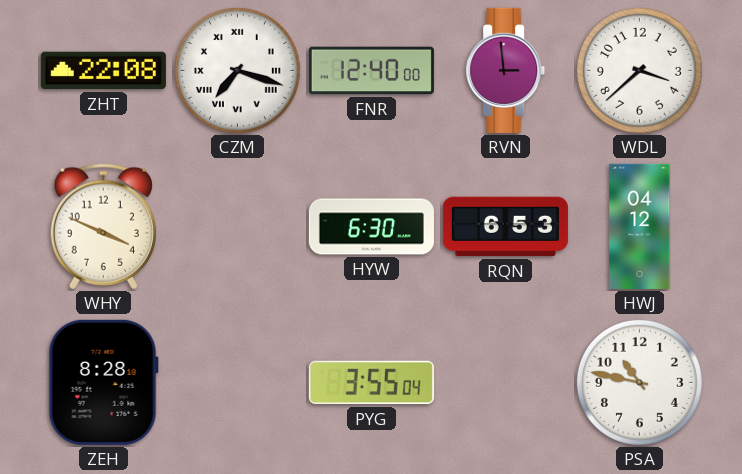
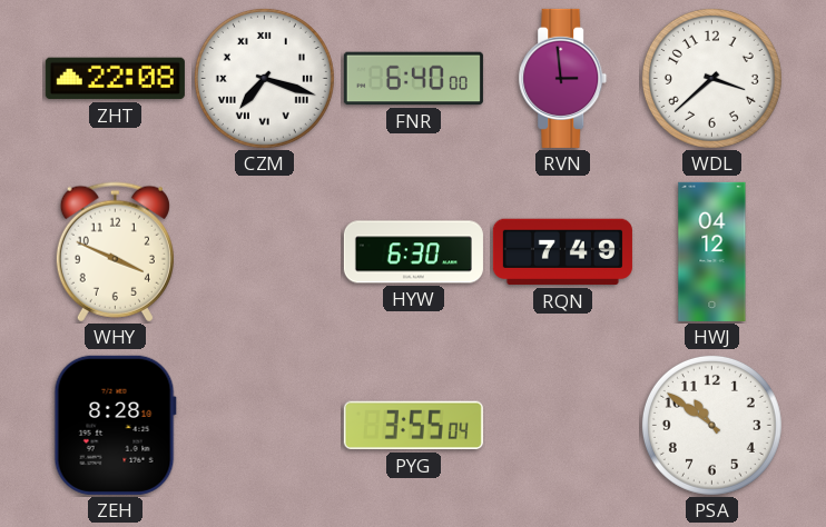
FNR: 12:40 -> 6:40 (413, 79)
RQN: 6:53 -> 7:49 (562, 252)
PSA: 10:47 -> 10:51 (711, 425)
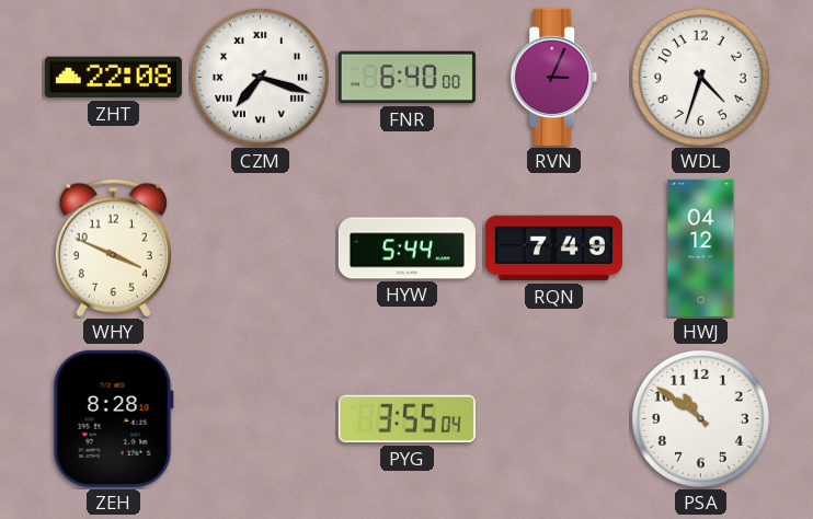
RVN: 2:59 -> 3:04 (554, 77)
WDL: 3:38 -> 4:33 (700, 77)
HYW: 6:30 -> 5:44 (406, 249)
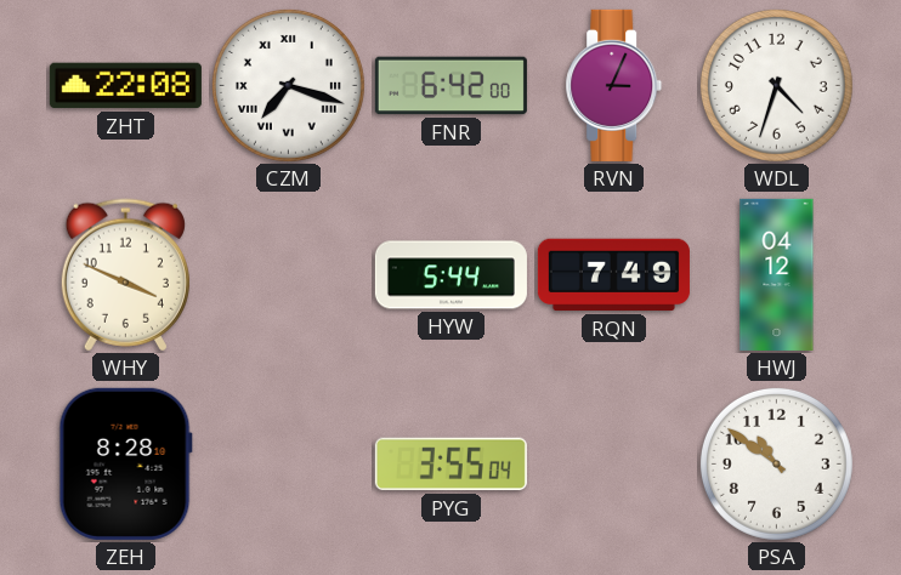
FNR: 6:40 -> 6:42 (450, 86)
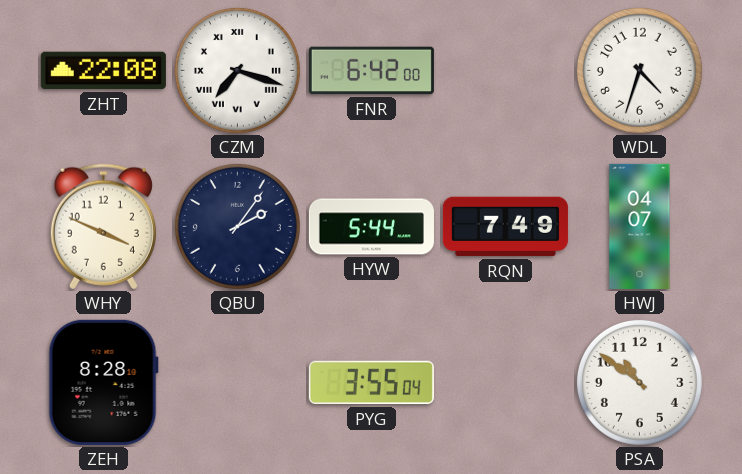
RVN: 3:04 -> none (614, 85)
QBU: none -> 2:06 (237, 226)
HWJ: 04:12 -> 04:07 (640, 226)
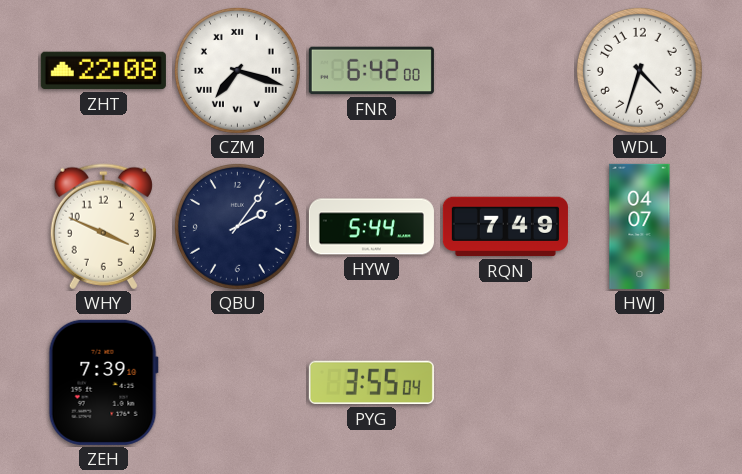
ZEH: 8:28 -> 7:39 (103, 382)
PSA: 10:51 -> none (639, 382)
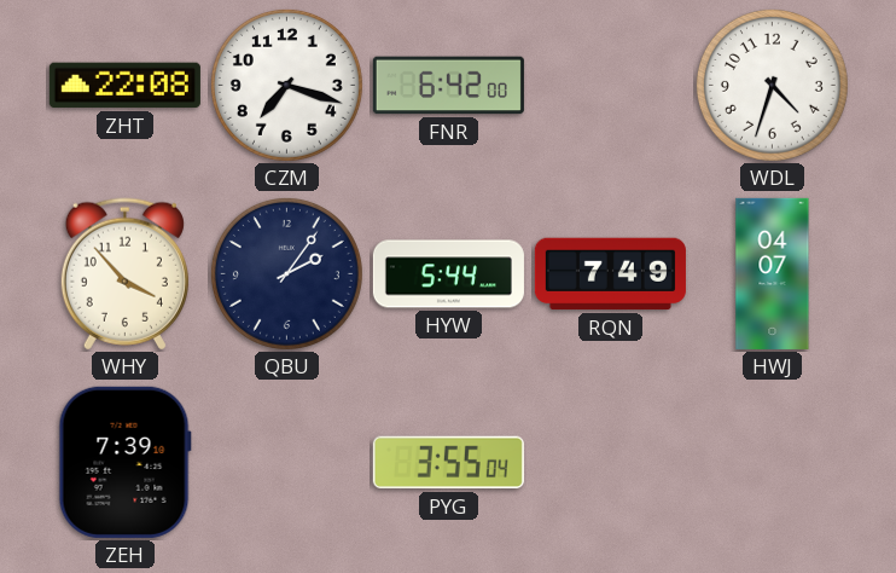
CZM numerals: Roman -> Arabic (286, 85)
WHY: 3:49 -> 3:53 (124, 274)
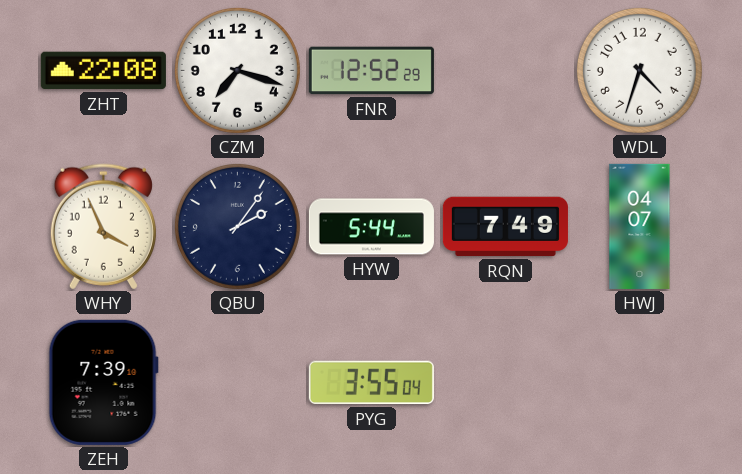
FNR: 6:42 -> 12:52 (371, 71)
WHY: 3:53 -> 3:56 (103, 227)
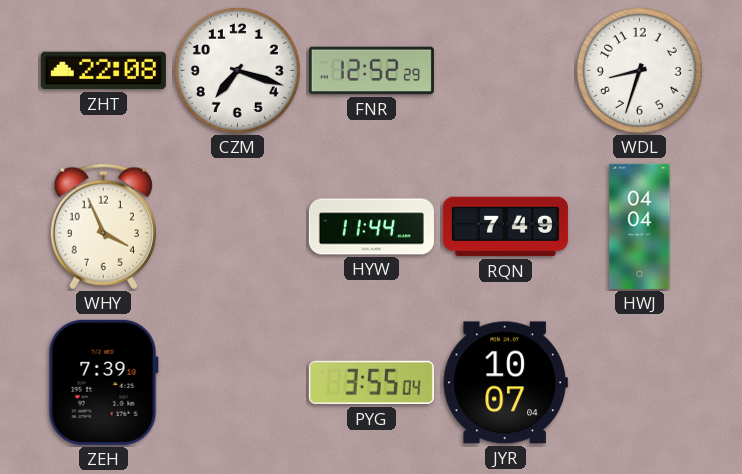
WDL: 4:33 -> 8:33 (639, 70)
QBU: 2:06 -> none (237, 226)
HYW: 5:44 -> 11:44 (371, 227)
HWJ: 04:07 -> 04:04 (640, 226)
JYR: none -> 10:07 (505, 383)
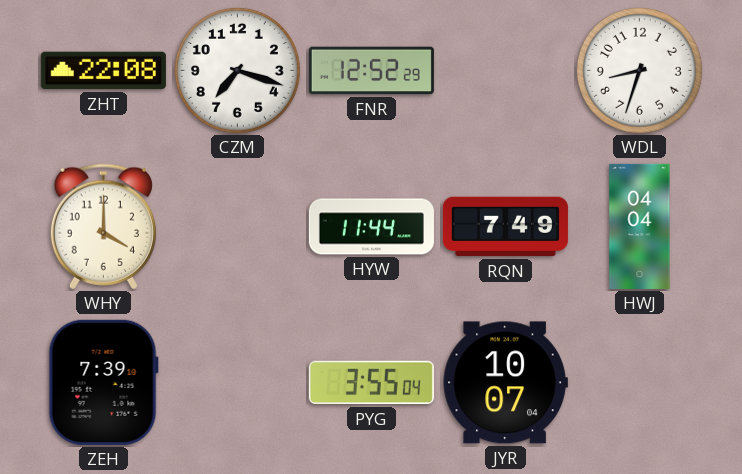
WHY: 3:56 -> 4:00 (103, 227)
